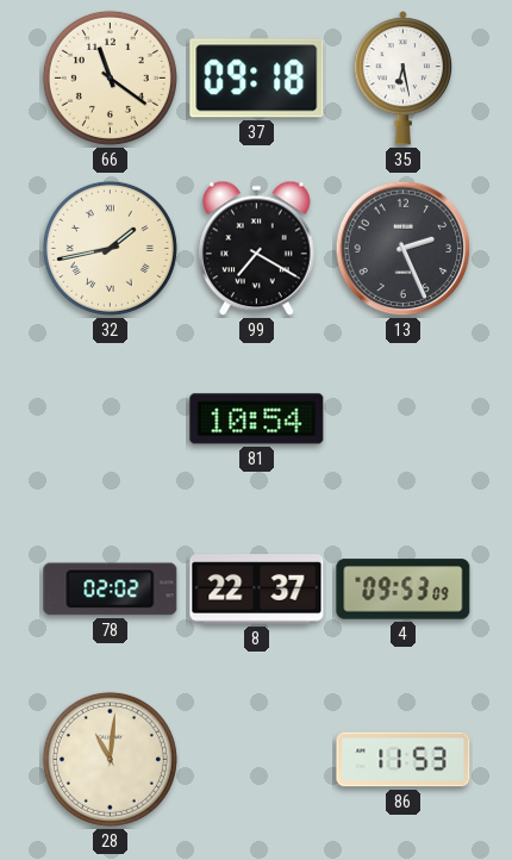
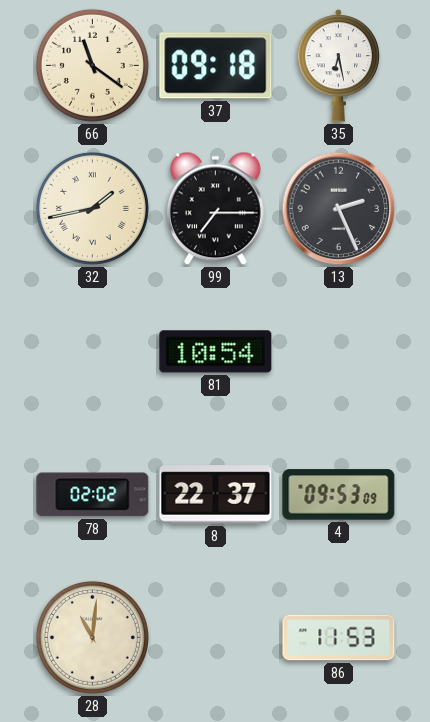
99: 7:20 -> 7:15 (215, 209)
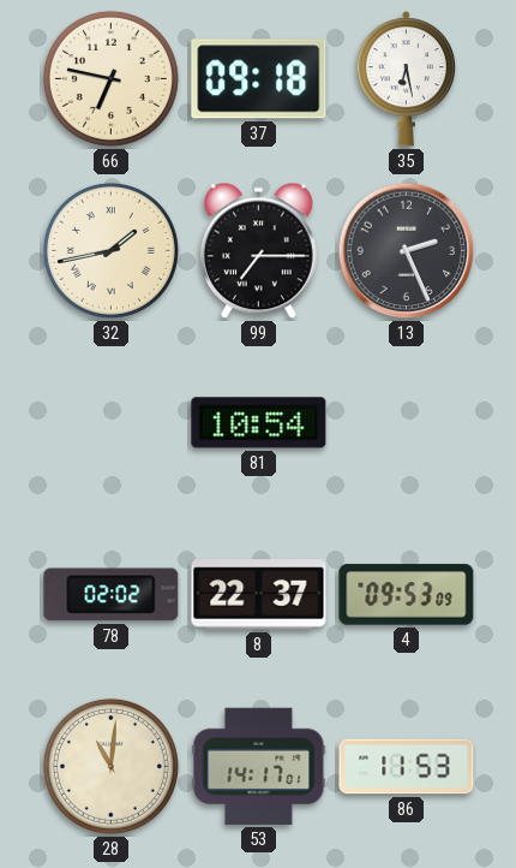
66: 11:21 -> 6:47 (110, 78)
53: none -> 14:17 (259, 766)
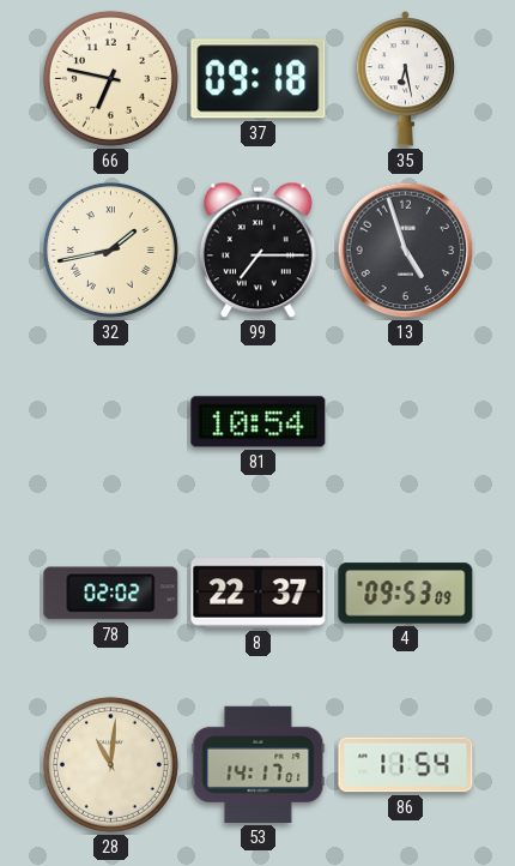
13: 2:26 -> 4:57 (406, 251)
86: 11:53 -> 11:54 (406, 765)
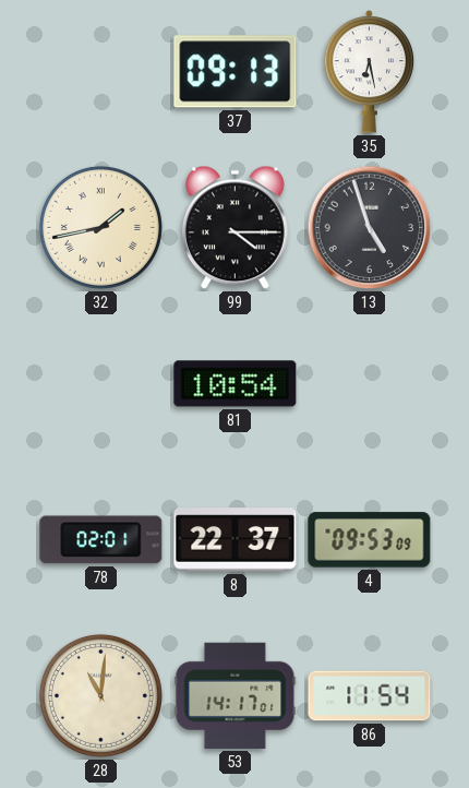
66: 6:47 -> none (110, 78)
37: 09:18 -> 09:13 (236, 72)
99: 7:15 -> 4:15 (234, 228)
78: 02:02 -> 02:01 (101, 540)
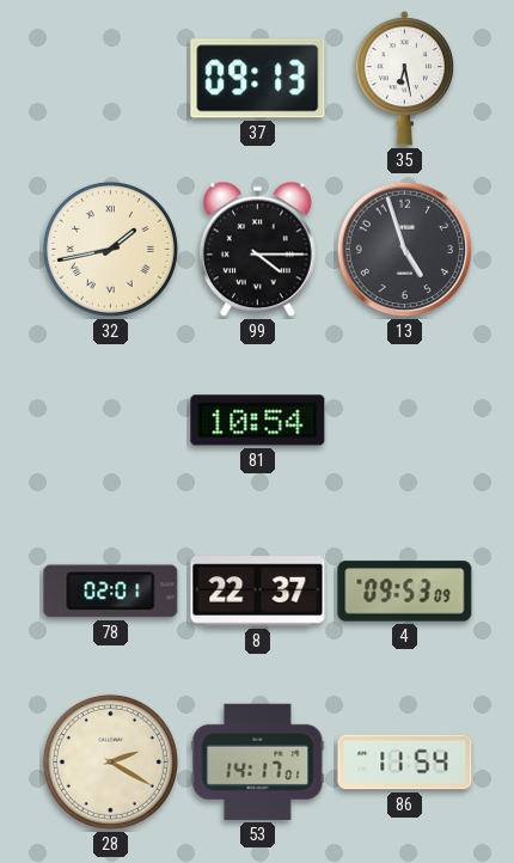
28: 11:01 -> 2:20 (110, 761)
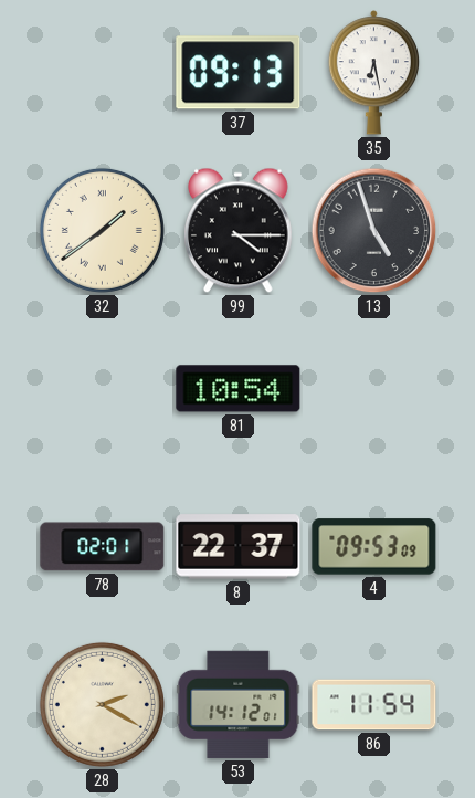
32: 1:43 -> 1:39 (102, 230)
53: 14:17 -> 14:12 (239, 704)
